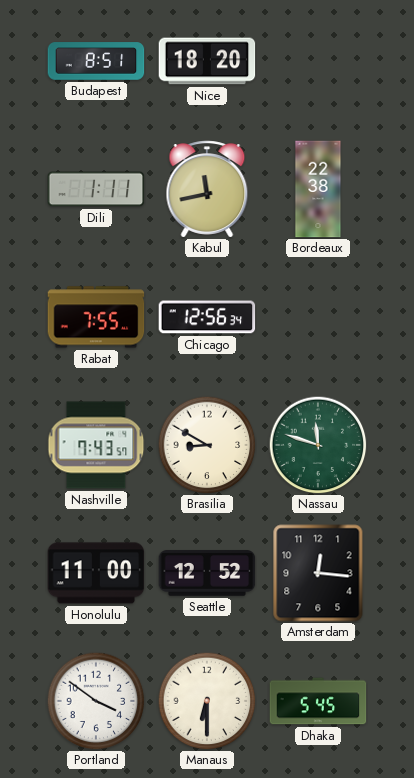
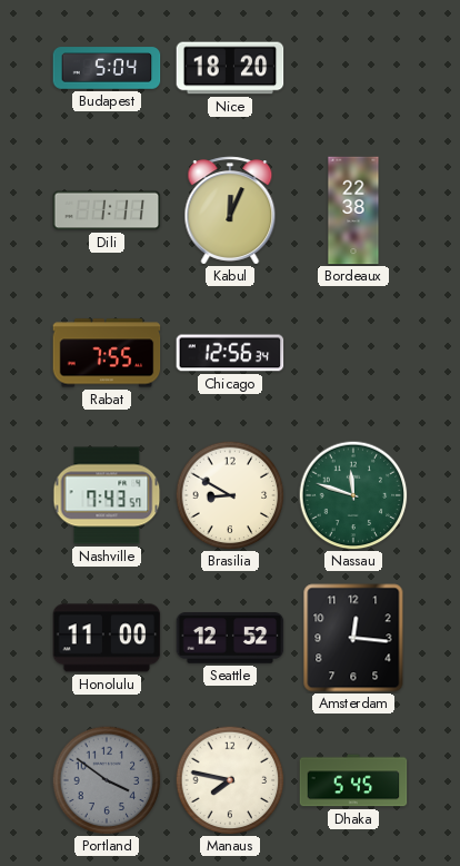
Budapest: 8:51 -> 5:04 (107, 68)
Kabul: 11:43 -> 12:04 (230, 210)
Portland dial: white -> grey (107, 780)
Manaus: 6:30 -> 7:47 (230, 780)
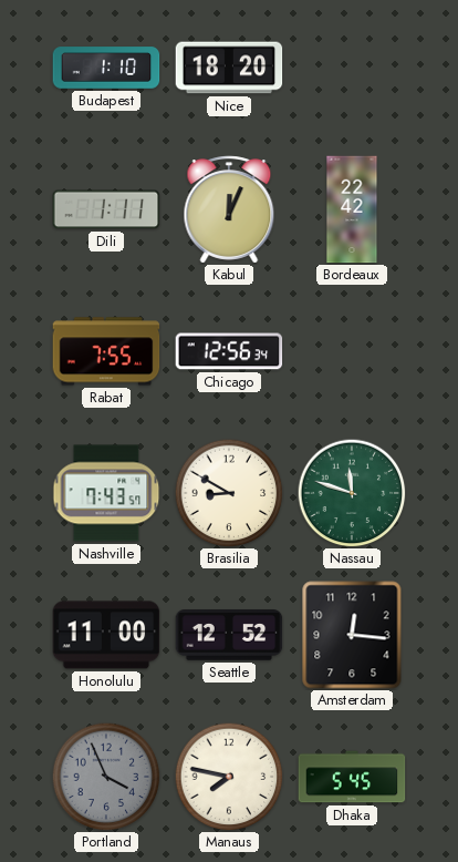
Budapest: 5:04 -> 1:10 (106, 68)
Bordeaux: 22:38 -> 22:42 (352, 209)
Portland: 3:51 -> 3:56 (106, 777)
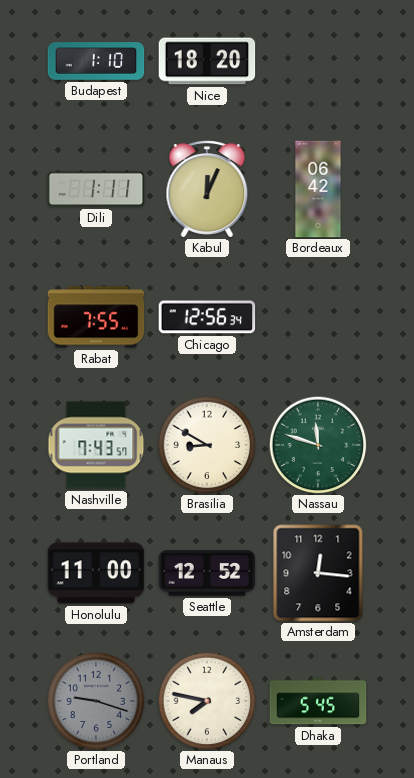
Bordeaux: 22:42 -> 06:42 (318, 189)
Portland: 3:56 -> 9:18 (96, 701)
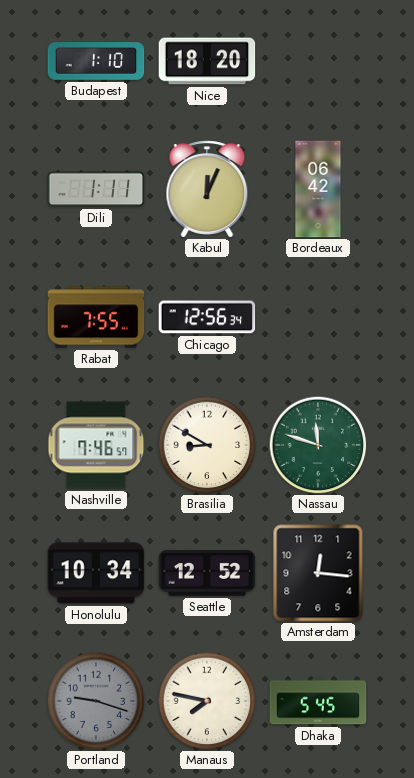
Nashville: 7:43 -> 7:46 (96, 445)
Honolulu: 11:00 -> 10:34 (96, 573)
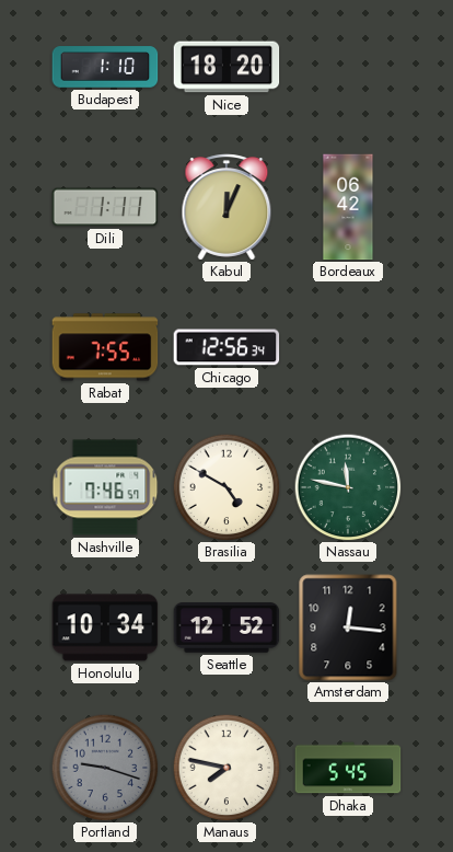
Brasilia: 8:50 -> 4:50 (226, 487)
Nassau: 11:48 -> 11:47 (348, 487)
